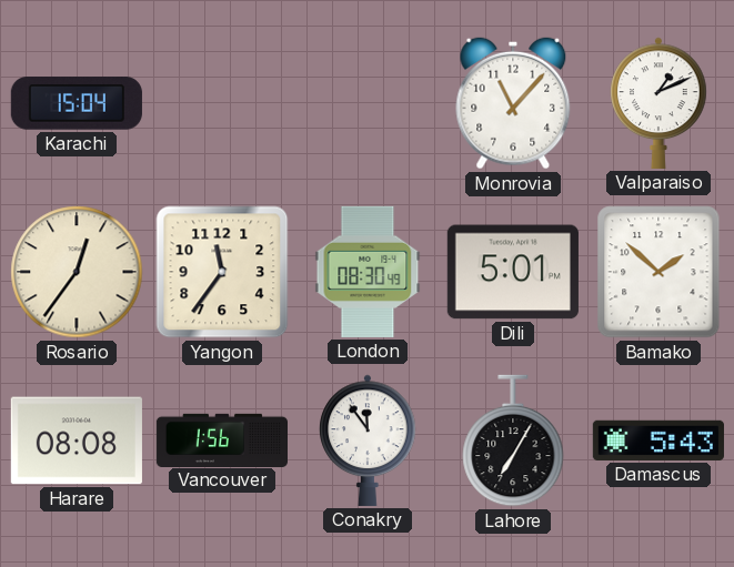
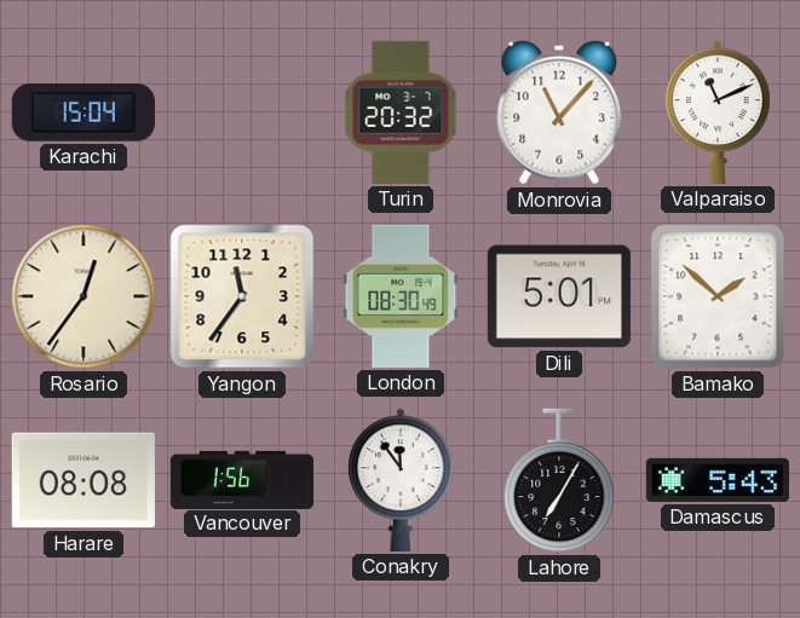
Turin: none -> 20:32 (401, 112)
Valparaiso: 1:11 -> 11:11 (718, 112)
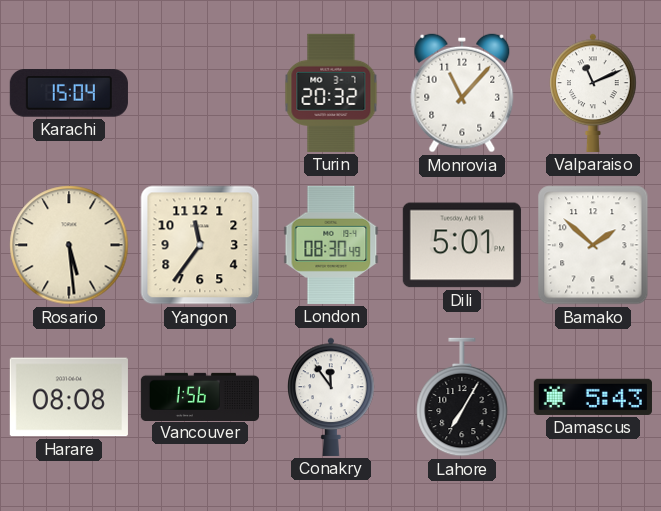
Rosario: 12:36 -> 5:29 (69, 245)
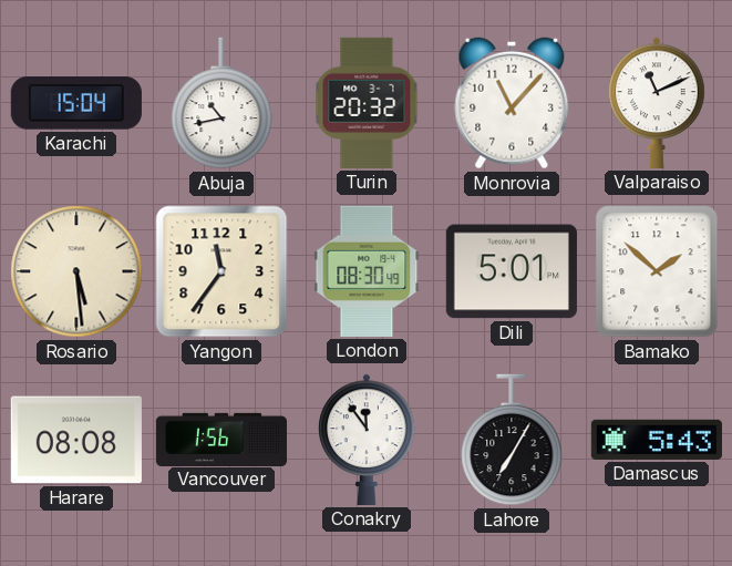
Abuja: none -> 10:43 (221, 103)
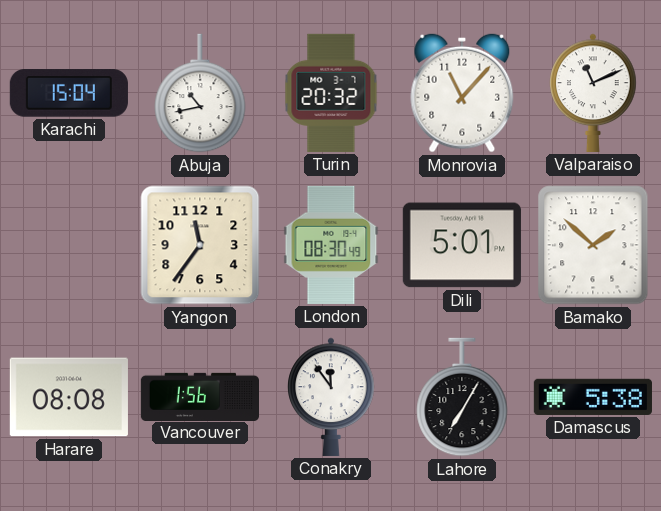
Rosario: 5:29 -> none (76, 271)
Damascus: 5:43 -> 5:38 (593, 397)
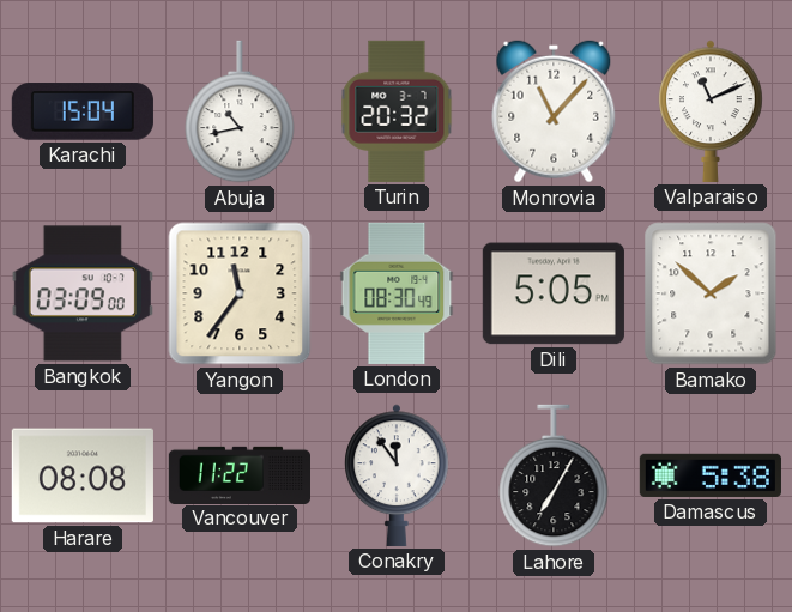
Bangkok: none -> 03:09 (83, 293)
Dili: 5:01 -> 5:05 (554, 293)
Vancouver: 1:56 -> 11:22 (238, 474)
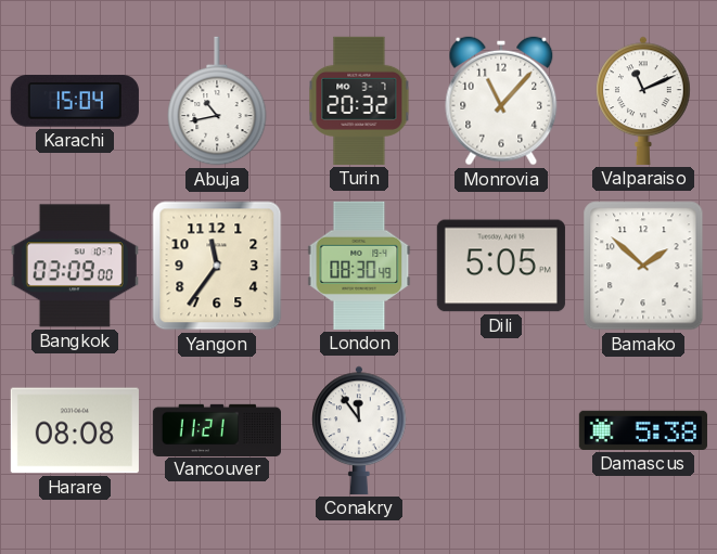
Vancouver: 11:22 -> 11:21 (216, 429)
Lahore: 7:05 -> none (554, 475)
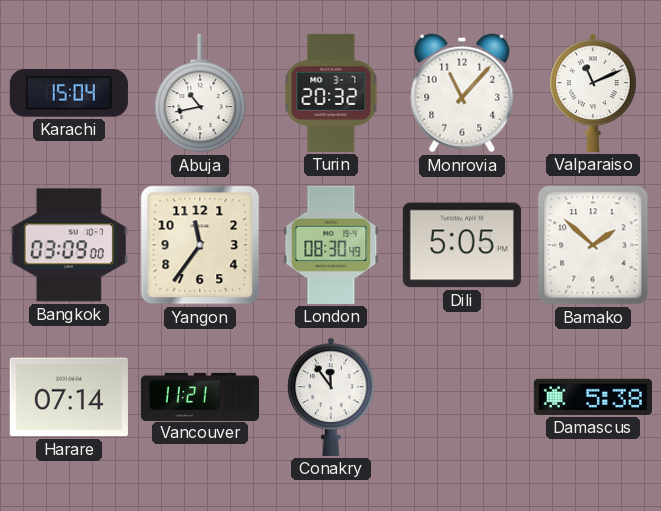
Harare: 08:08 -> 07:14 (69, 397)
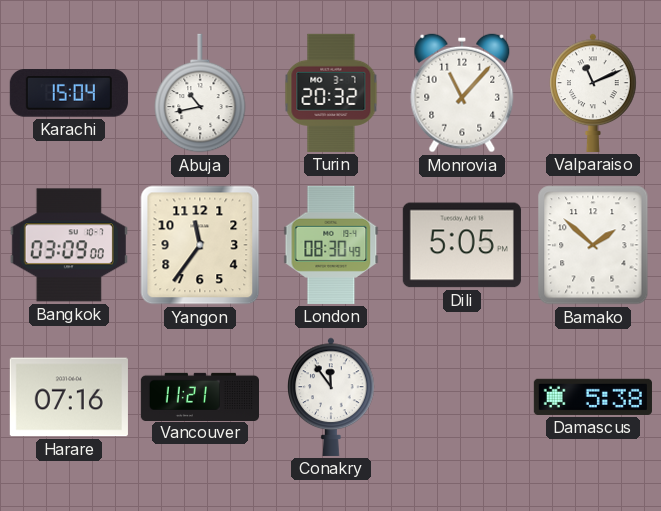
Harare: 07:14 -> 07:16 (69, 397)
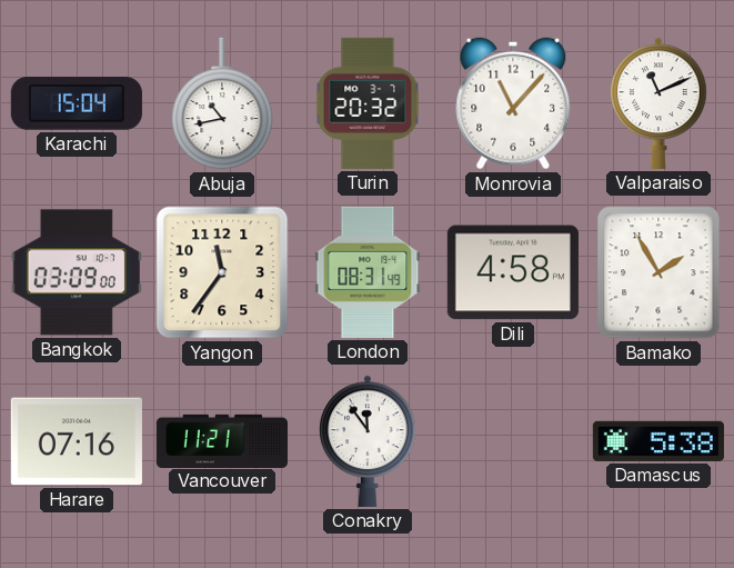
London: 08:30 -> 08:31 (368, 272)
Dili: 5:05 -> 4:58 (513, 272)
Bamako: 1:52 -> 1:55 (658, 272)
